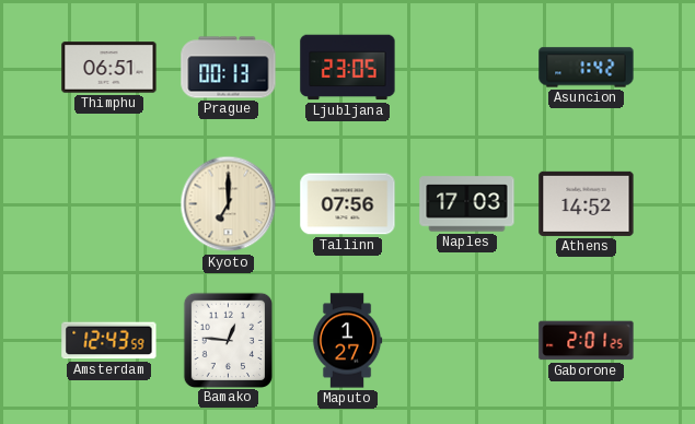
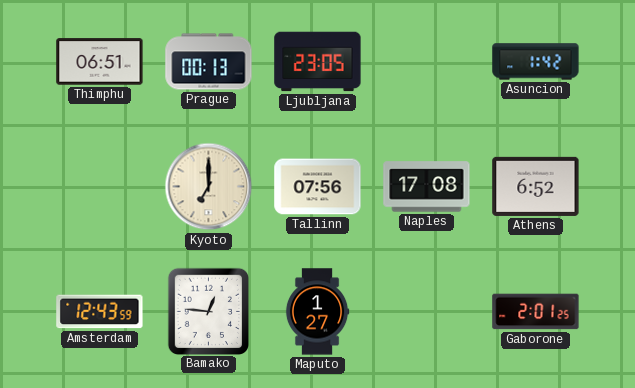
Naples: 17:03 -> 17:08 (427, 187)
Athens: 14:52 -> 6:52 (536, 186)
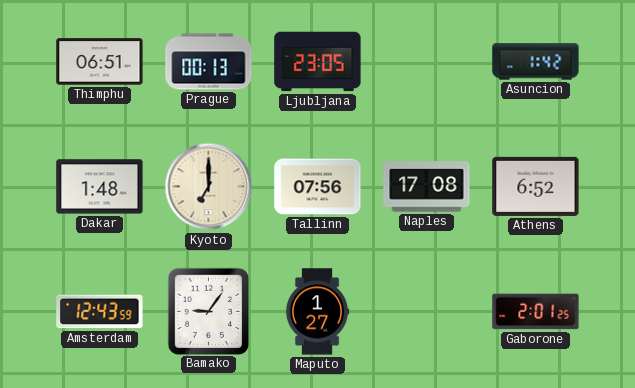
Dakar: none -> 1:48 (100, 187)
Bamako: 12:46 -> 9:06 (208, 311)
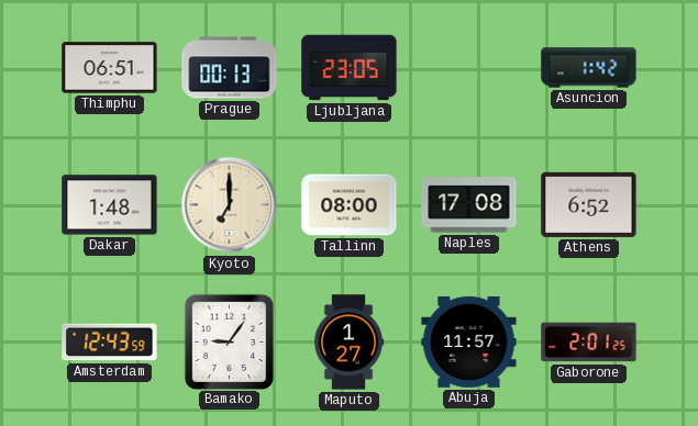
Tallinn: 07:56 -> 08:00 (350, 205)
Abuja: none -> 11:57 (469, 341)
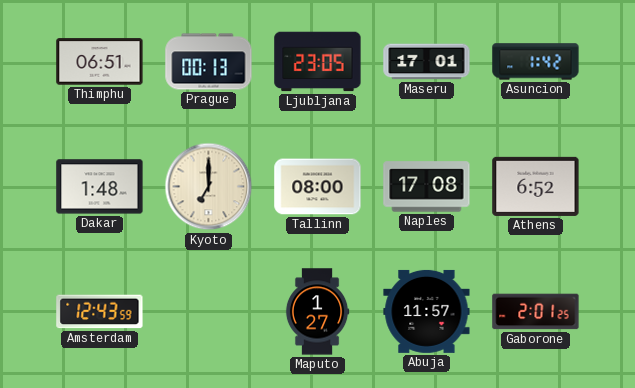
Maseru: none -> 17:01 (427, 62)
Bamako: 9:06 -> none (229, 341)
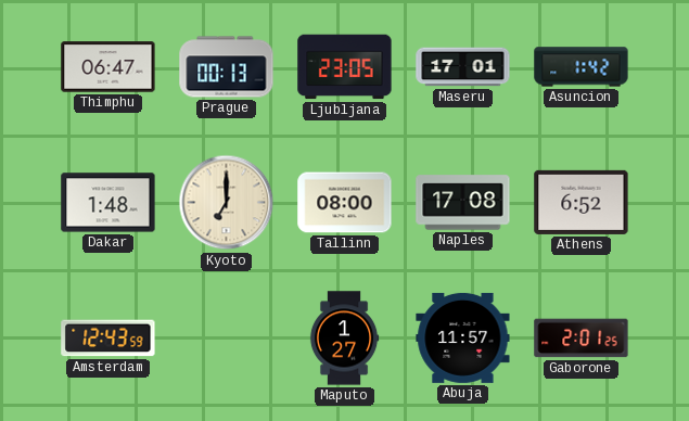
Thimphu: 06:51 -> 06:47 (109, 67)
